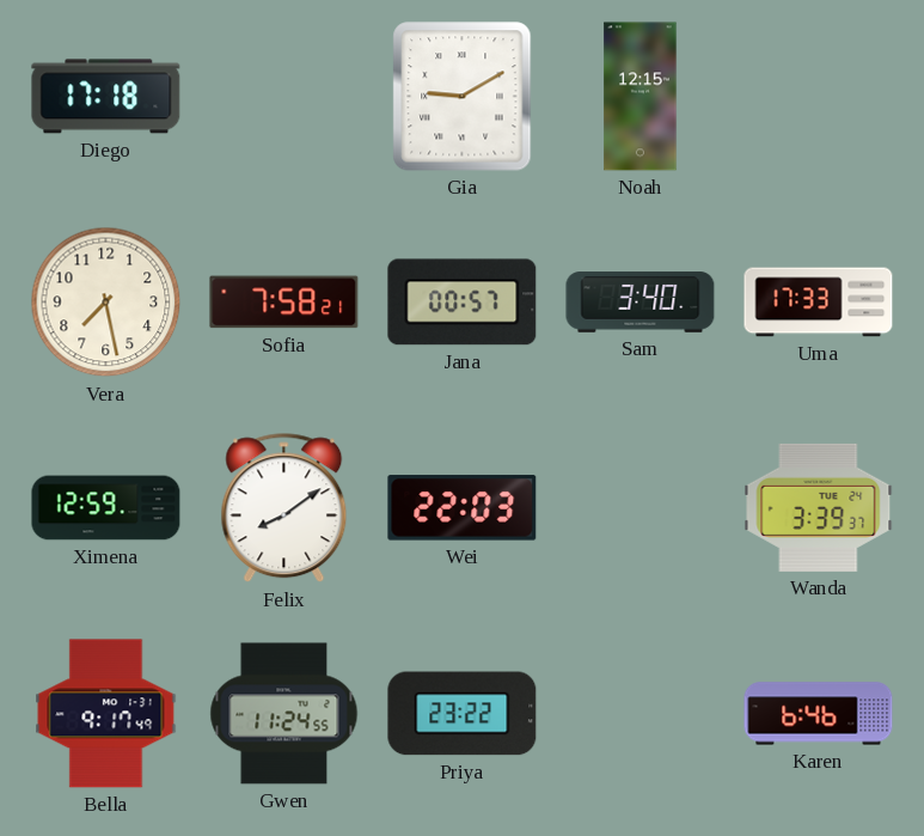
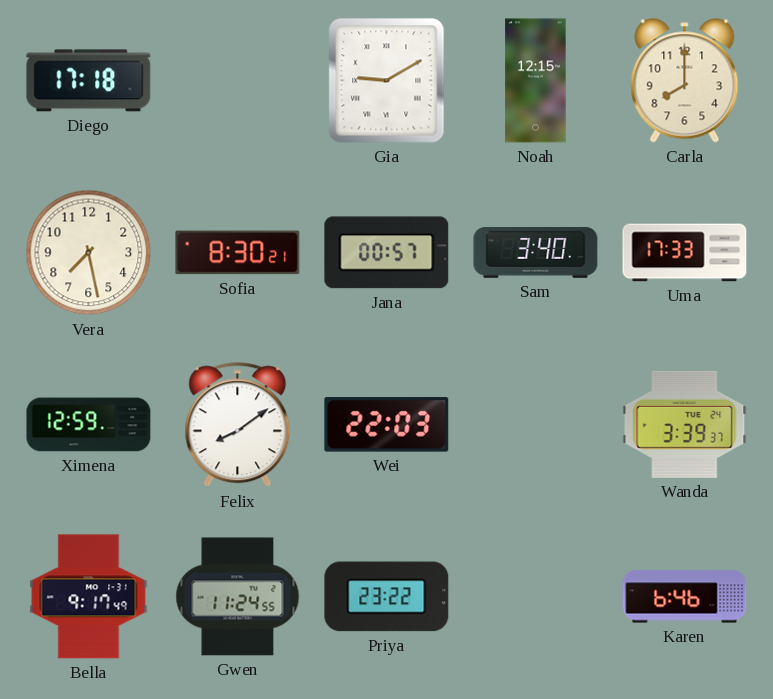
Carla: none -> 8:00 (685, 81)
Sofia: 7:58 -> 8:30 (238, 253)
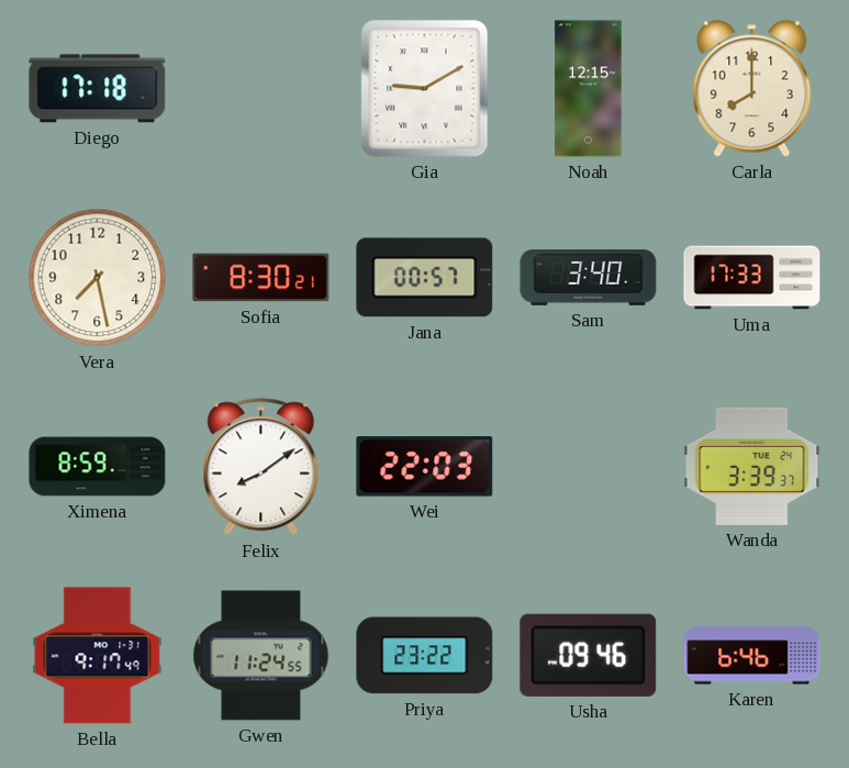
Ximena: 12:59 -> 8:59 (98, 467)
Usha: none -> 09:46 (589, 655)
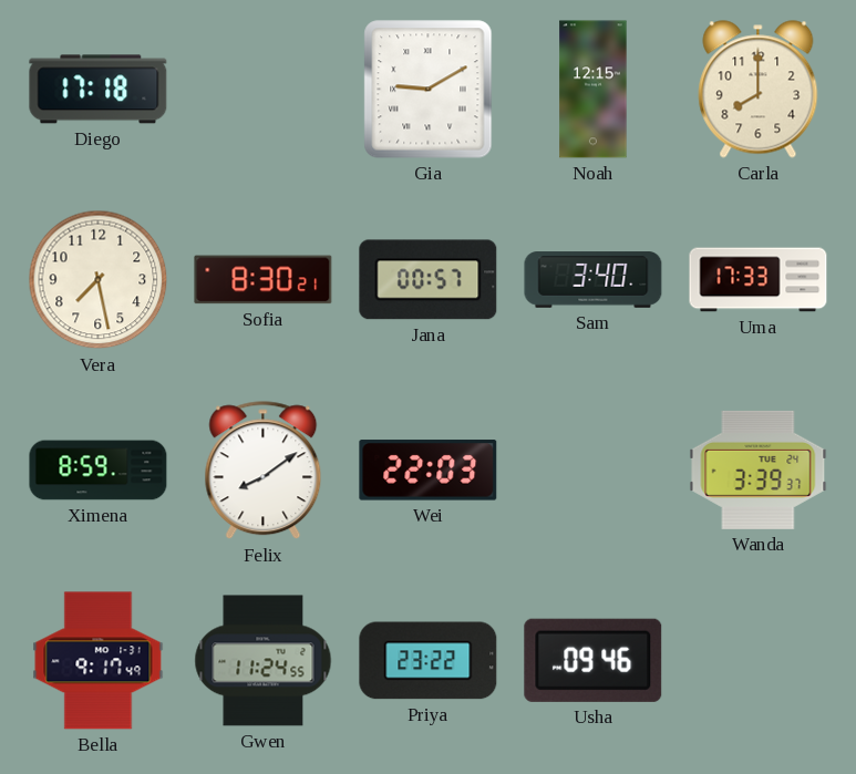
Karen: 6:46 -> none (752, 656)
